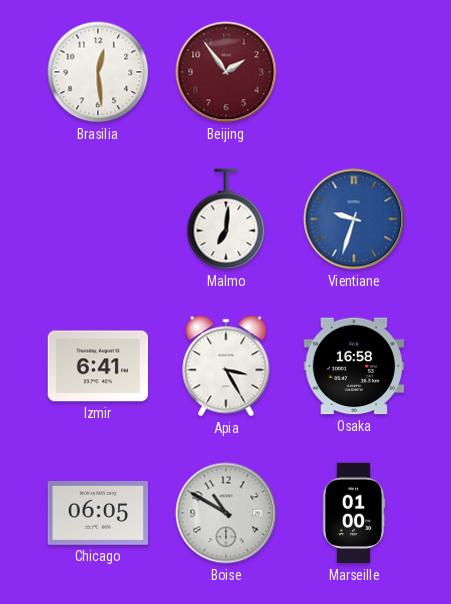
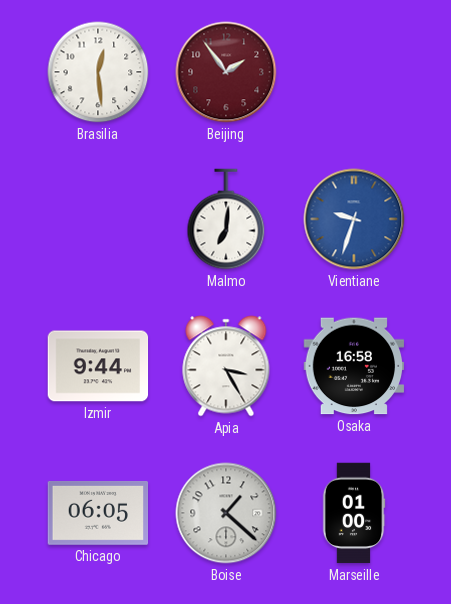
Izmir: 6:41 -> 9:44 (98, 366)
Boise: 10:50 -> 1:22 (226, 513)
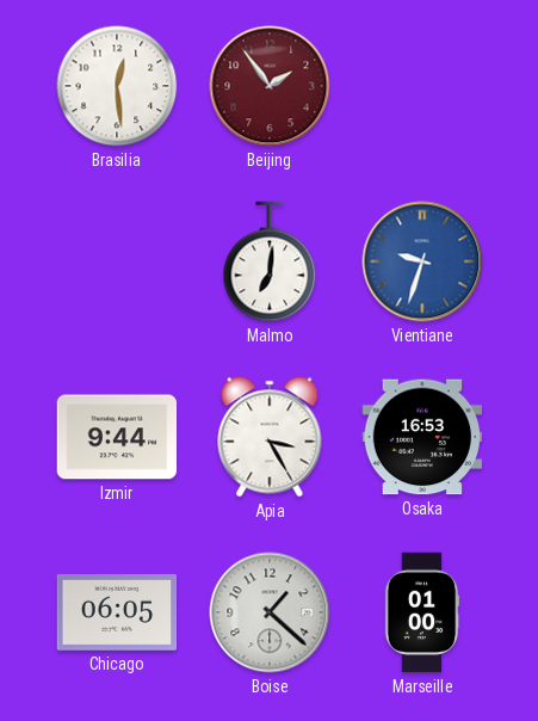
Osaka: 16:58 -> 16:53 (422, 437)
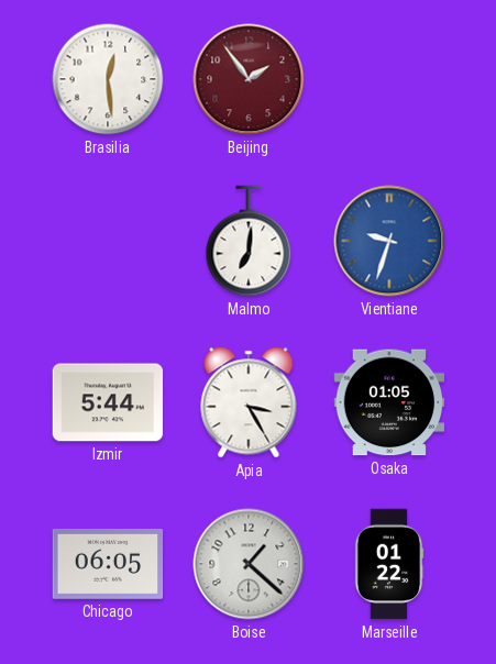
Izmir: 9:44 -> 5:44 (108, 402)
Osaka: 16:53 -> 01:05 (389, 402)
Marseille: 01:00 -> 01:22 (389, 564)
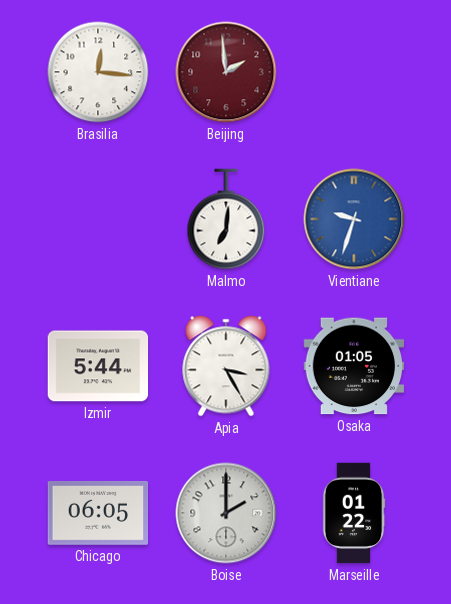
Brasilia: 12:29 -> 12:16 (98, 72)
Beijing: 1:54 -> 1:59 (226, 72)
Boise: 1:22 -> 2:00 (226, 513)
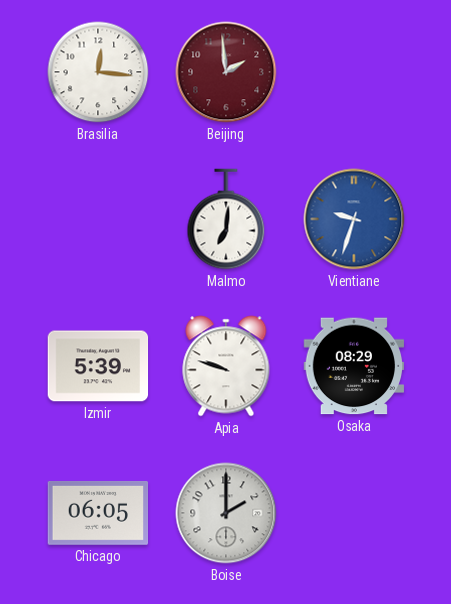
Izmir: 5:44 -> 5:39 (98, 366)
Apia: 3:25 -> 9:48 (226, 366)
Osaka: 01:05 -> 08:29 (354, 366)
Marseille: 01:22 -> none (354, 513)
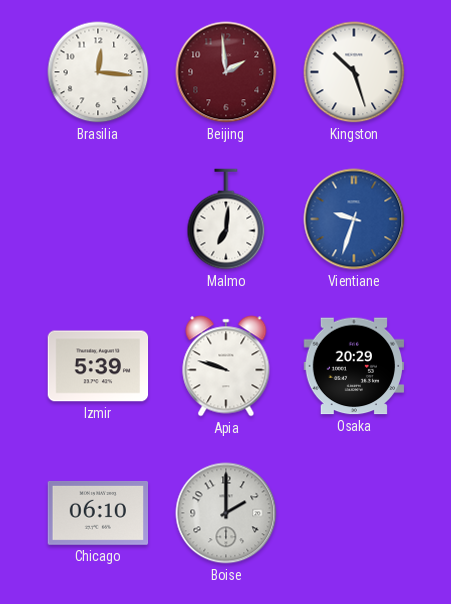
Kingston: none -> 10:27 (354, 72)
Osaka: 08:29 -> 20:29 (354, 366)
Chicago: 06:05 -> 06:10 (98, 513)
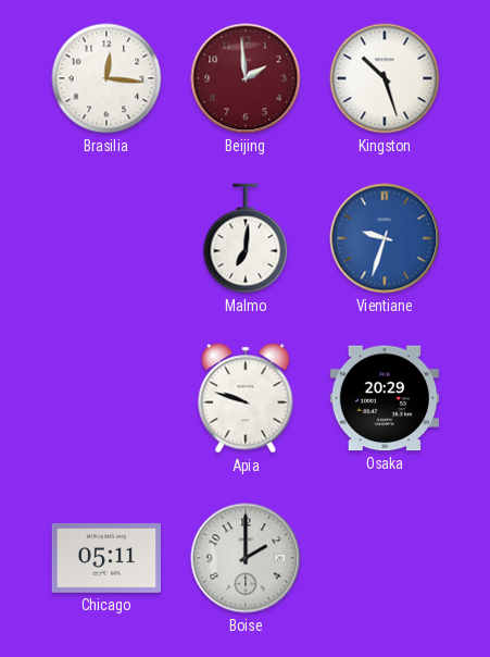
Izmir: 5:39 -> none (98, 366)
Chicago: 06:10 -> 05:11 (106, 558)
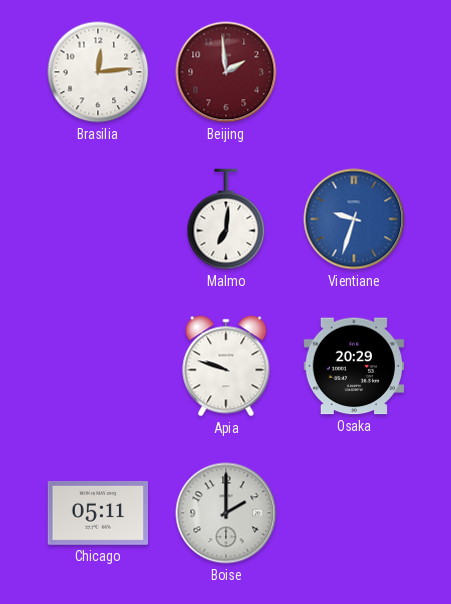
Brasilia: 12:16 -> 12:14 (98, 72)
Kingston: 10:27 -> none (385, 78)
